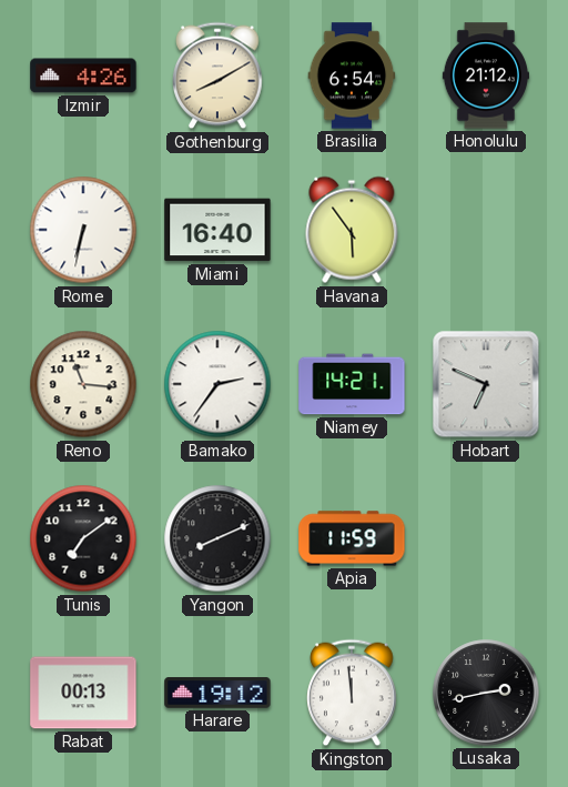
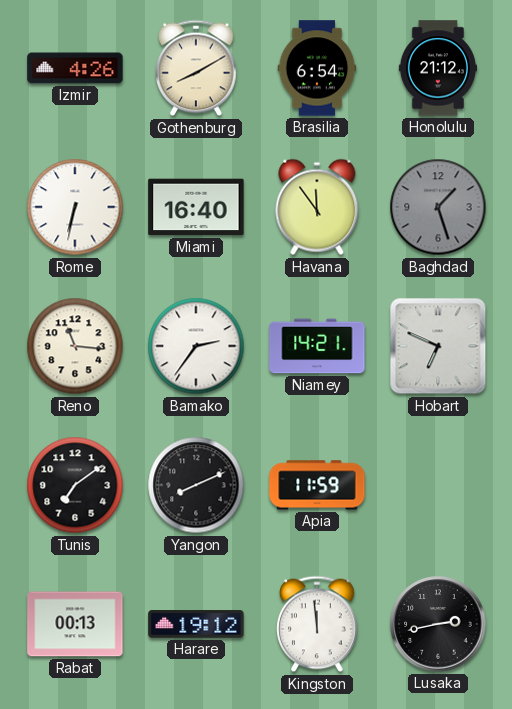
Havana: 5:54 -> 11:54 (317, 207)
Baghdad: none -> 1:27 (438, 207)
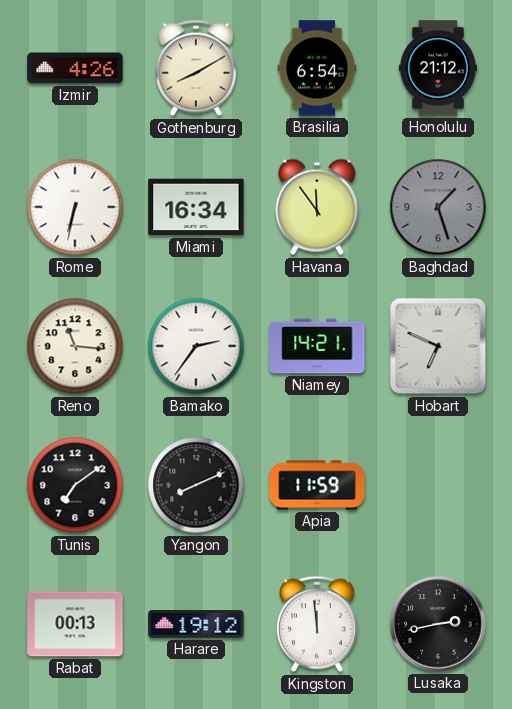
Miami: 16:40 -> 16:34 (196, 207)
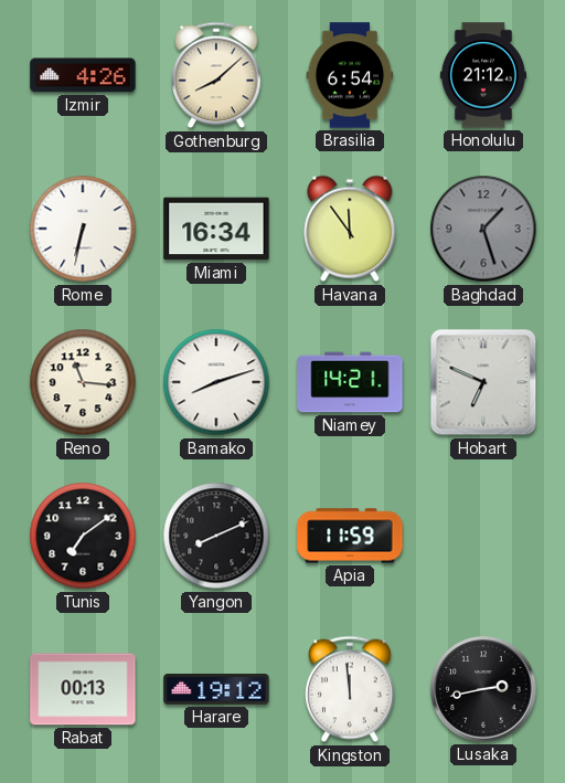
Gothenburg: 8:10 -> 8:08 (216, 75)
Bamako: 2:36 -> 8:12 (216, 382)
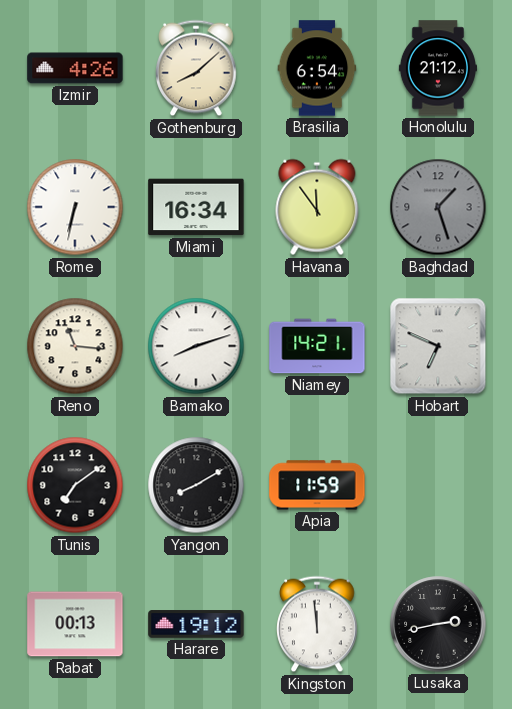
Yangon: 8:11 -> 8:10 (196, 485)
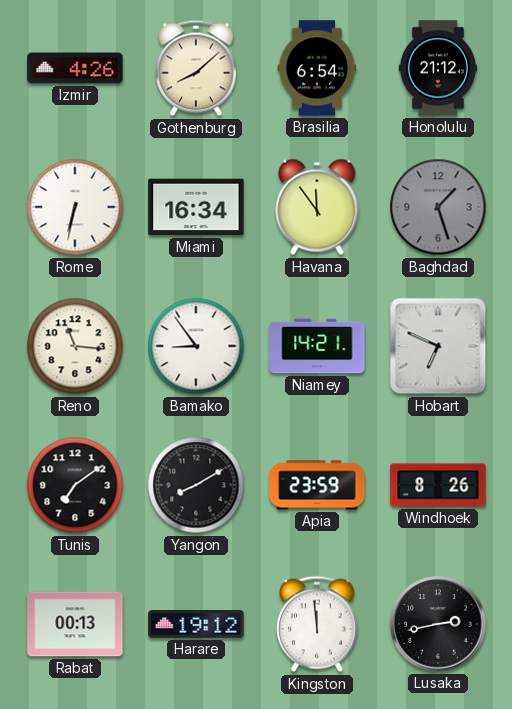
Bamako: 8:12 -> 8:54 (196, 346)
Apia: 11:59 -> 23:59 (317, 485)
Windhoek: none -> 8:26 (438, 485)
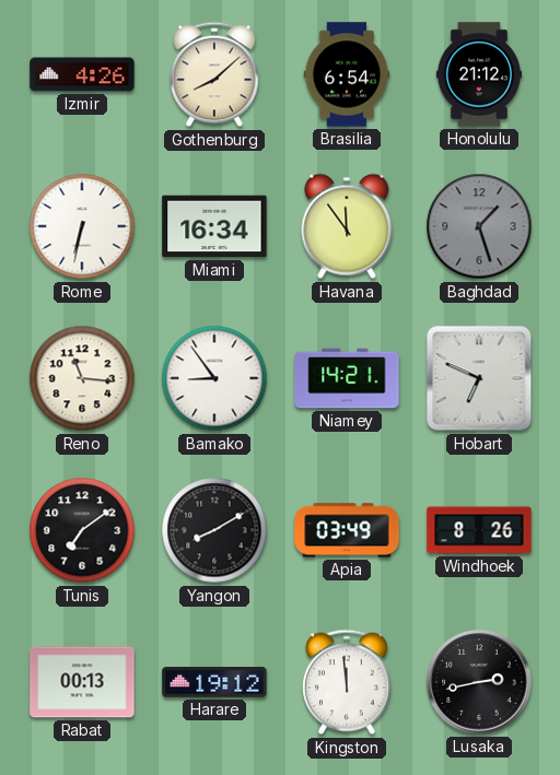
Apia: 23:59 -> 03:49 (347, 530)
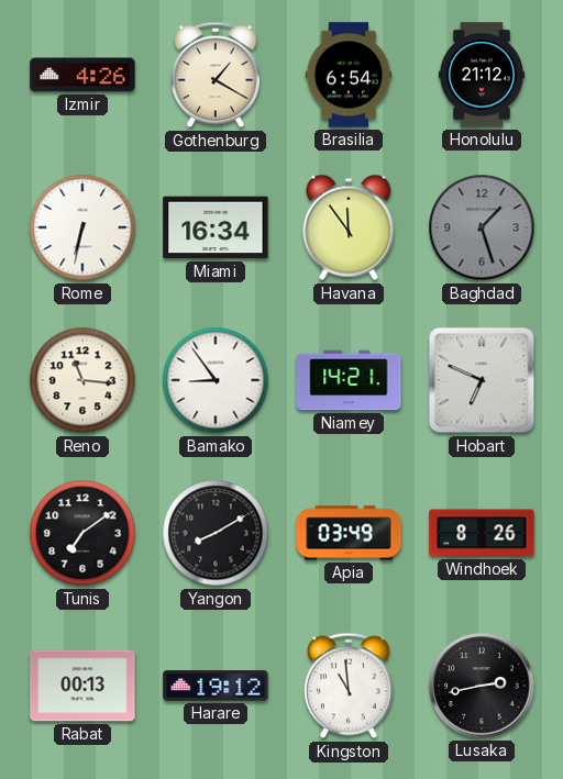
Gothenburg: 8:08 -> 1:20 (216, 75)
Kingston: 11:59 -> 10:59 (349, 686)
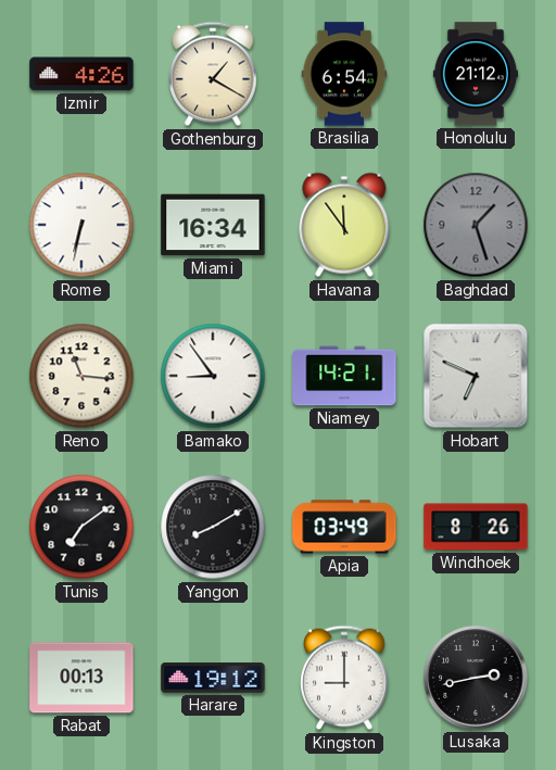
Kingston: 10:59 -> 9:00 (344, 678)
